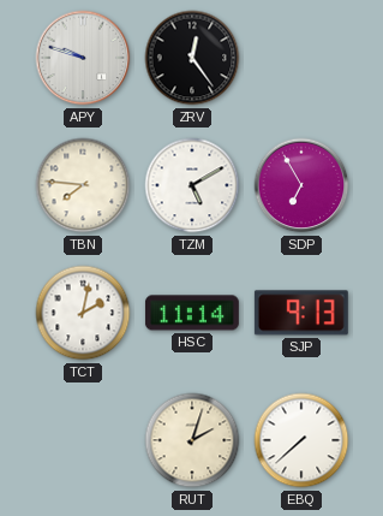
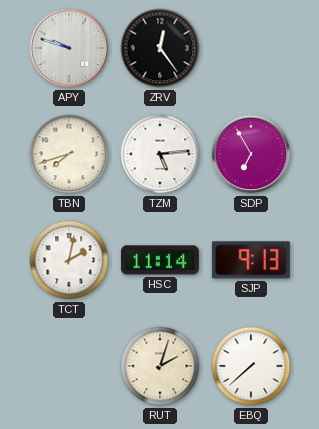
TBN: 7:46 -> 7:42 (69, 154)
TZM: 5:10 -> 5:14 (160, 154)
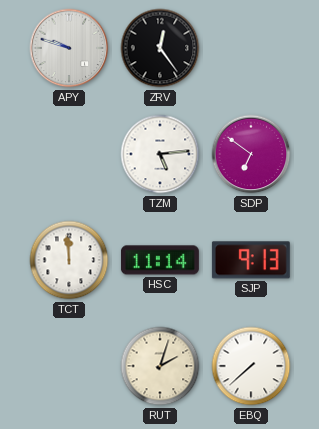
TBN: 7:42 -> none (69, 154)
SDP: 6:55 -> 6:51 (251, 154)
TCT: 2:02 -> 11:59 (69, 260)
